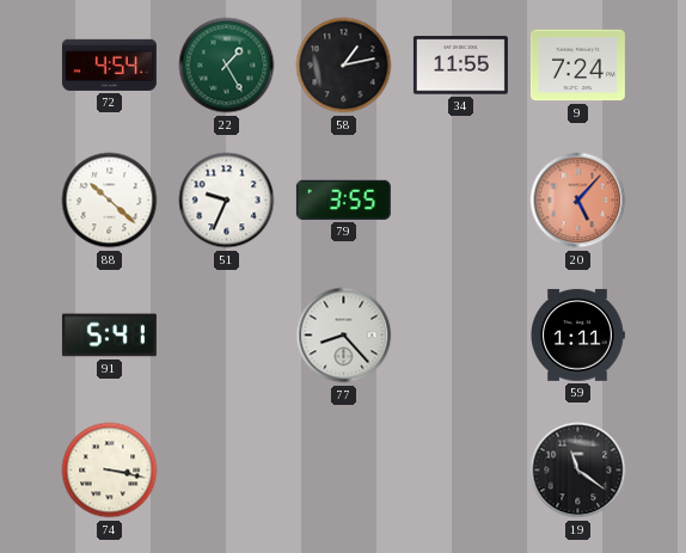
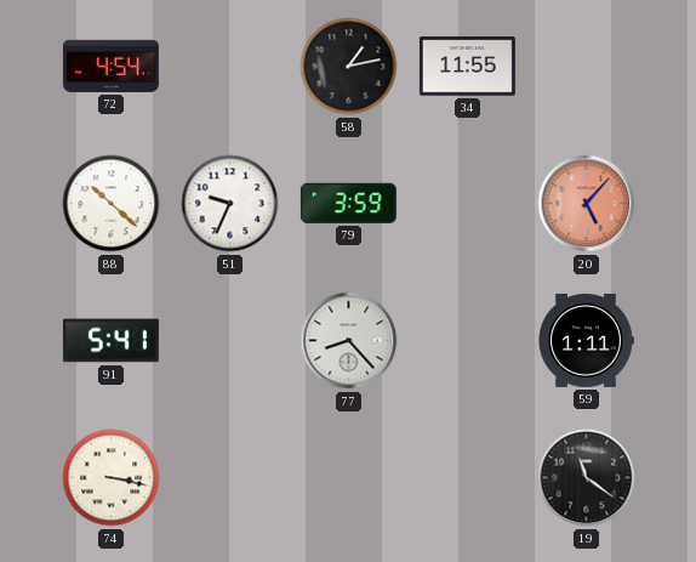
22: 1:25 -> none (227, 66)
9: 7:24 -> none (577, 66)
79: 3:55 -> 3:59 (348, 203)
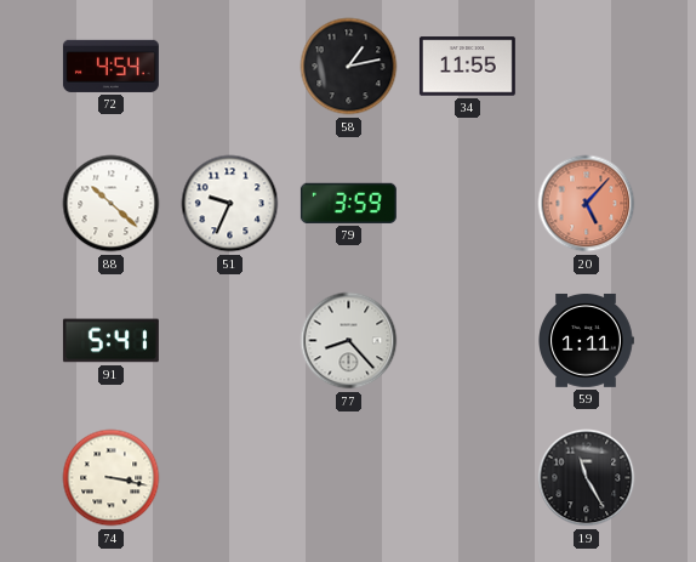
19: 11:21 -> 11:25 (587, 478)
